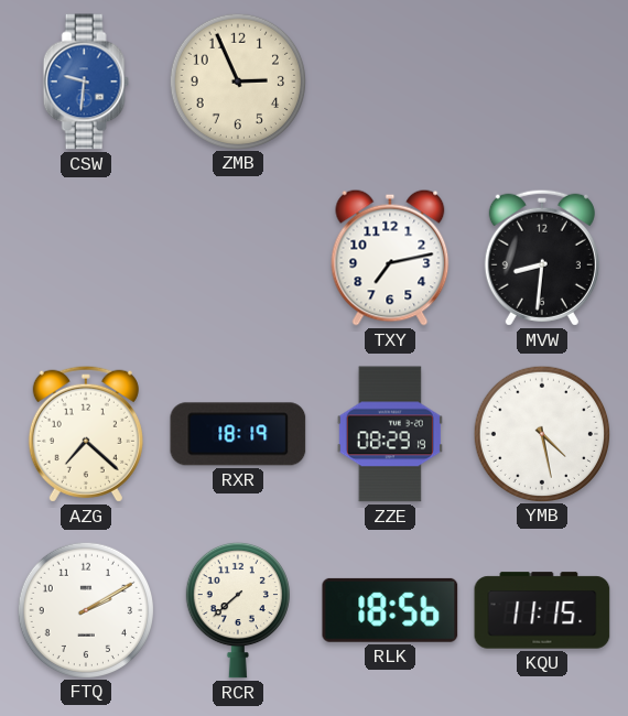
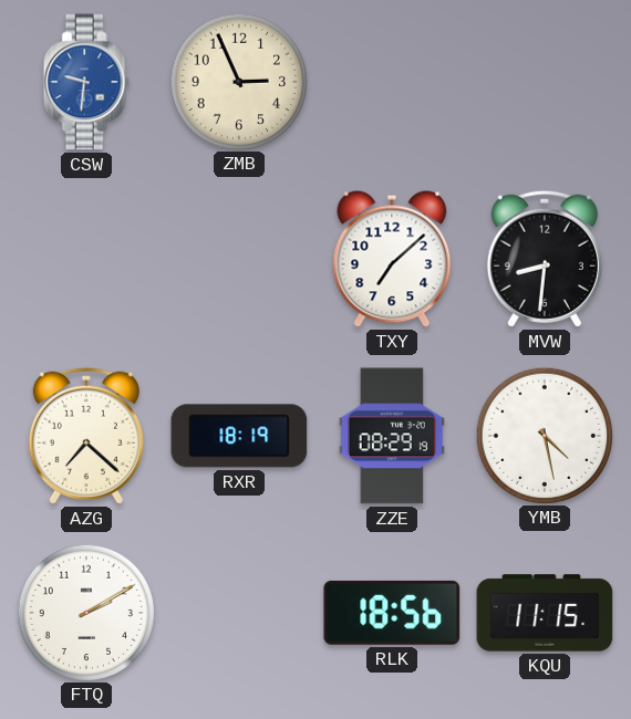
TXY: 7:13 -> 7:08 (392, 259)
RCR: 7:38 -> none (238, 610)
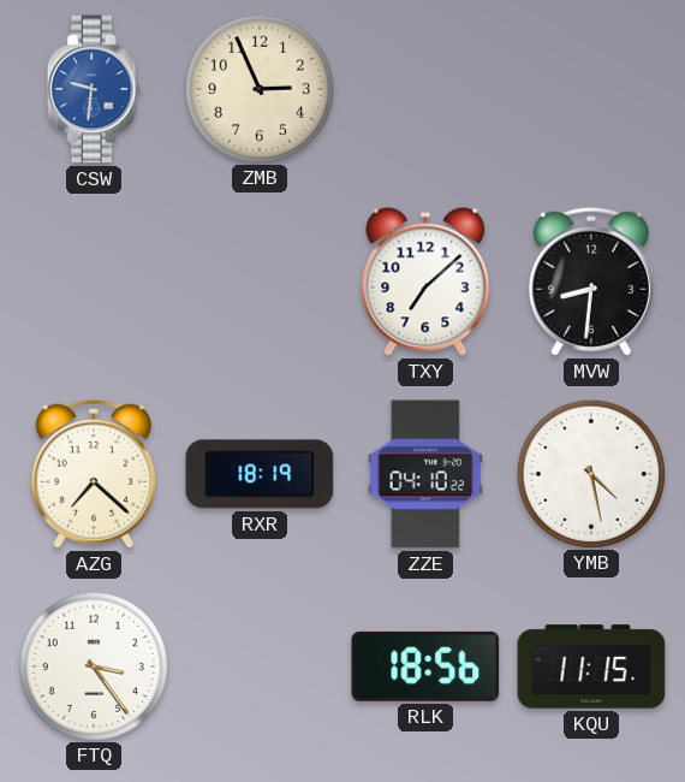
ZZE: 08:29 -> 04:10 (425, 474)
FTQ: 2:10 -> 3:24 (93, 665)
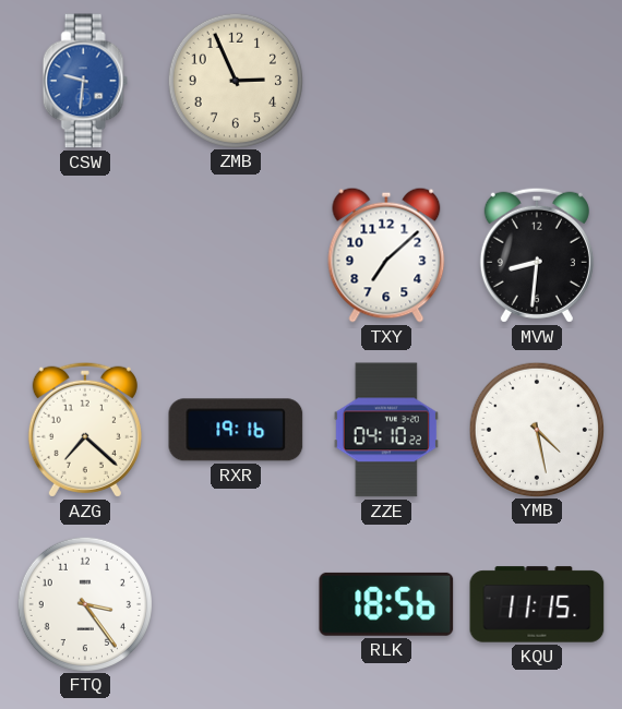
RXR: 18:19 -> 19:16 (236, 430)
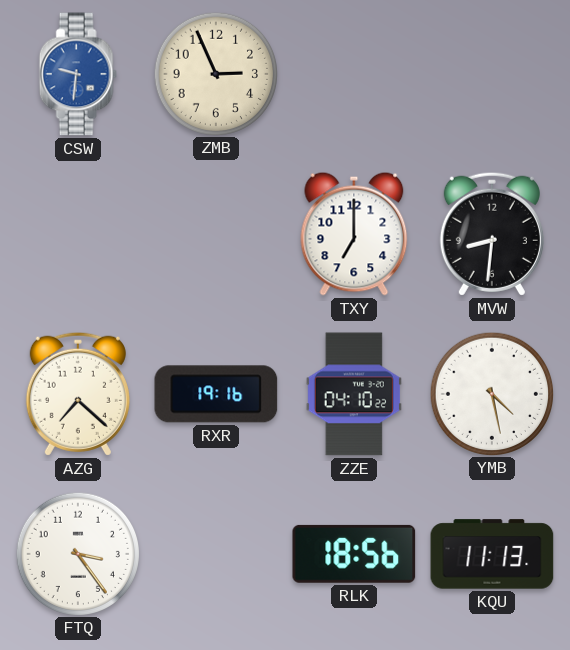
TXY: 7:08 -> 7:00 (354, 234)
KQU: 11:15 -> 11:13 (492, 554)
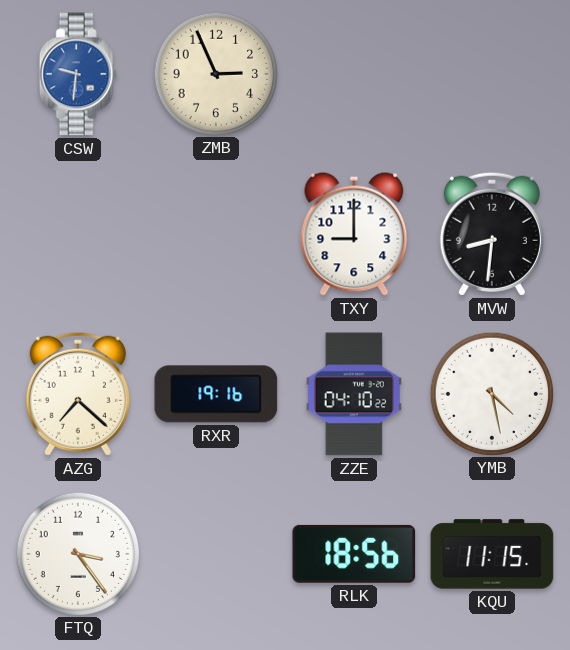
TXY: 7:00 -> 9:00 (354, 234)
KQU: 11:13 -> 11:15 (492, 554)
